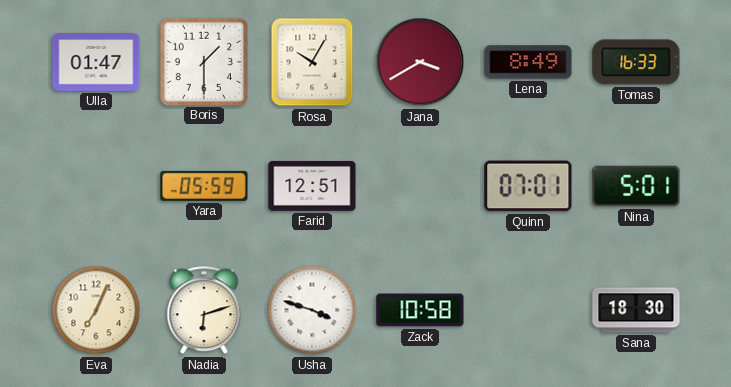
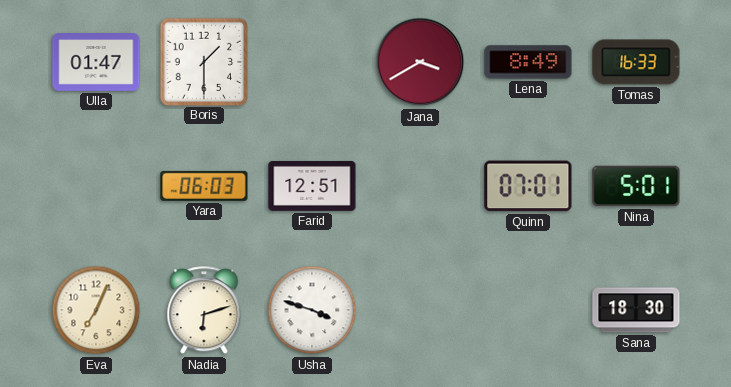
Rosa: 10:05 -> none (312, 62)
Yara: 05:59 -> 06:03 (204, 186)
Zack: 10:58 -> none (420, 310)
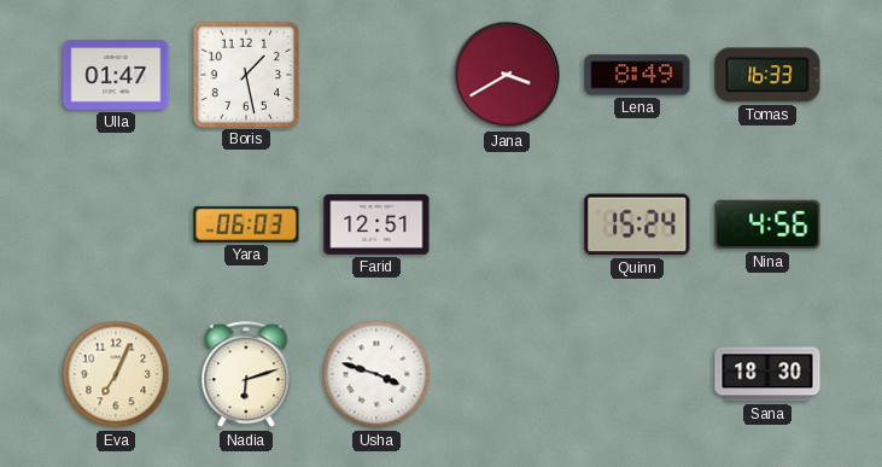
Boris: 1:30 -> 1:28 (245, 74)
Quinn: 07:01 -> 15:24 (637, 224)
Nina: 5:01 -> 4:56 (767, 224)
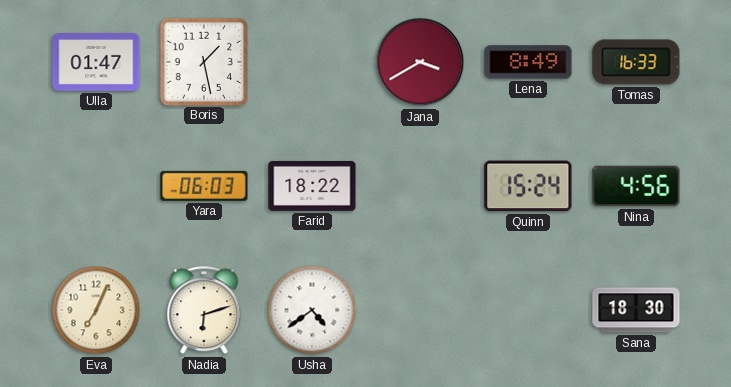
Farid: 12:51 -> 18:22 (312, 186)
Usha: 3:48 -> 4:39 (312, 310)
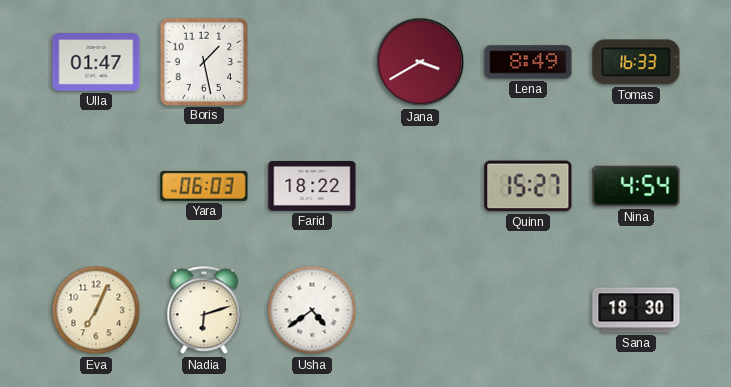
Quinn: 15:24 -> 15:27 (528, 186)
Nina: 4:56 -> 4:54 (636, 186)
